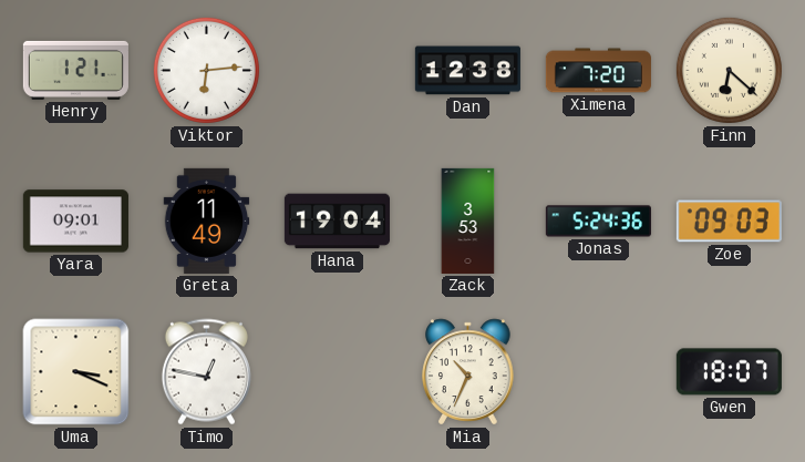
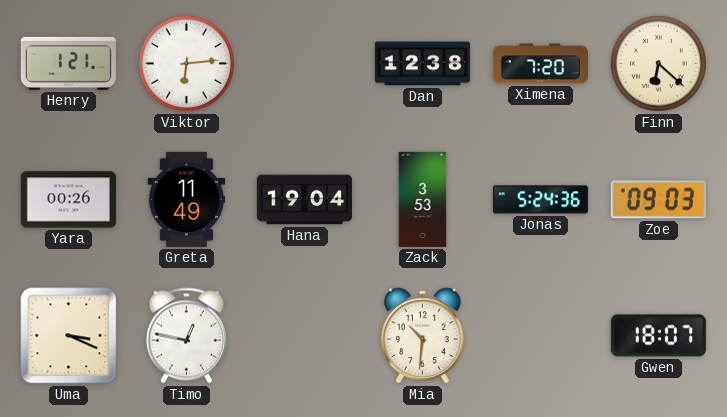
Yara: 09:01 -> 00:26 (68, 200)
Mia: 10:34 -> 10:31 (423, 336)
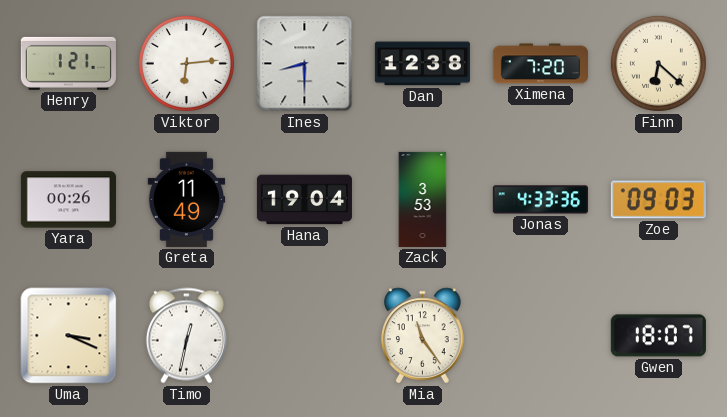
Ines: none -> 8:30 (305, 64)
Jonas: 5:24 -> 4:33 (540, 200)
Timo: 12:47 -> 12:32 (186, 336)
Mia: 10:31 -> 11:24 (423, 336)
